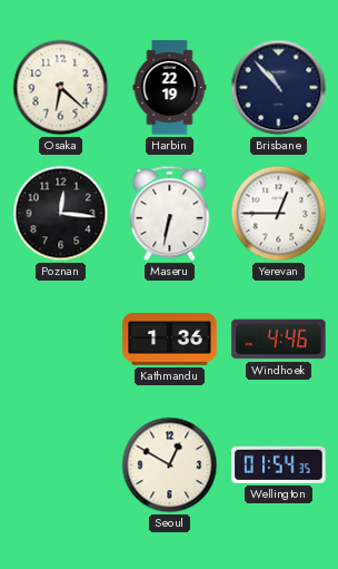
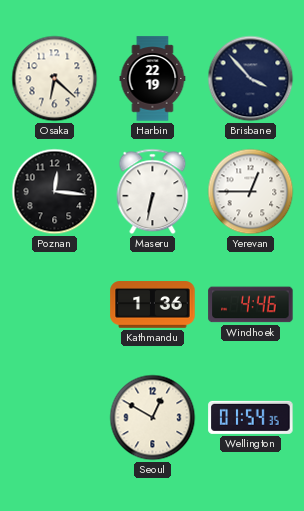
Brisbane: 10:53 -> 3:53 (251, 79)
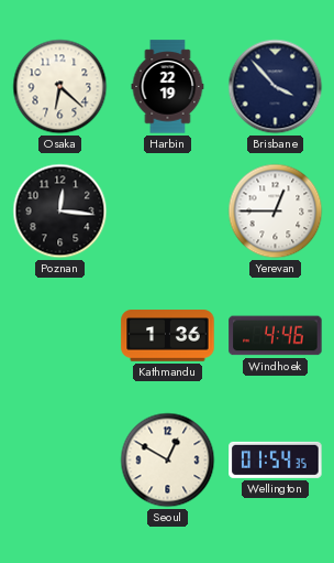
Maseru: 6:32 -> none (153, 192)
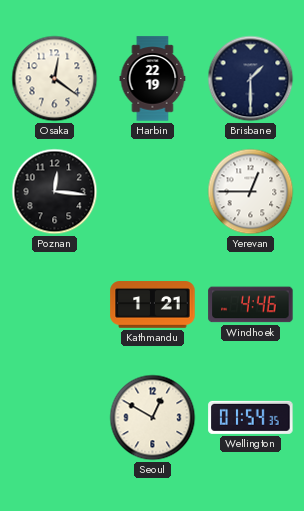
Osaka: 6:22 -> 12:21 (55, 79)
Brisbane: 3:53 -> 1:30 (251, 79)
Kathmandu: 1:36 -> 1:21 (153, 305)
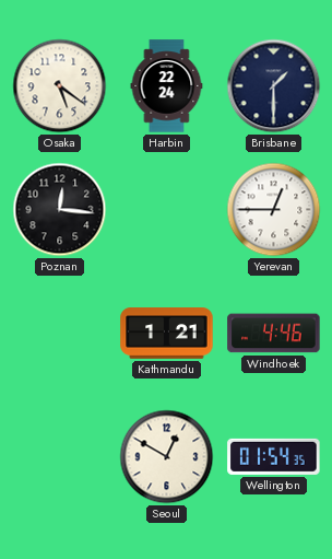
Osaka: 12:21 -> 5:21 (60, 86)
Harbin: 22:19 -> 22:24 (167, 86)
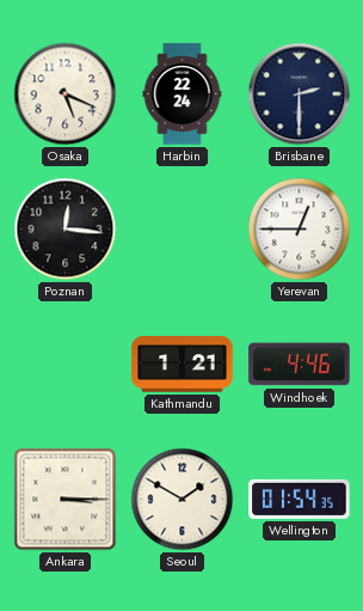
Osaka: 5:21 -> 5:19 (66, 94)
Brisbane: 1:30 -> 2:30 (300, 94)
Ankara: none -> 3:15 (66, 500)
Seoul: 12:50 -> 1:50 (183, 500)
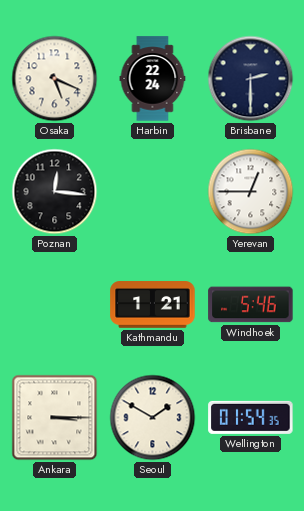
Windhoek: 4:46 -> 5:46 (251, 305)
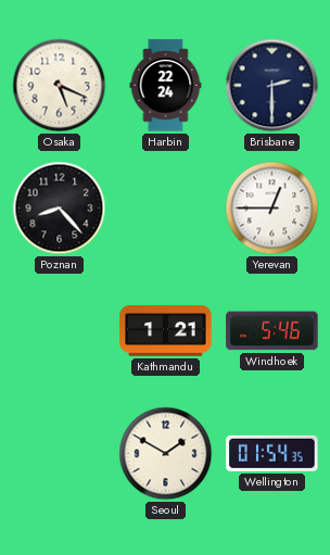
Poznan: 12:16 -> 8:23 (60, 209)
Ankara: 3:15 -> none (55, 418)
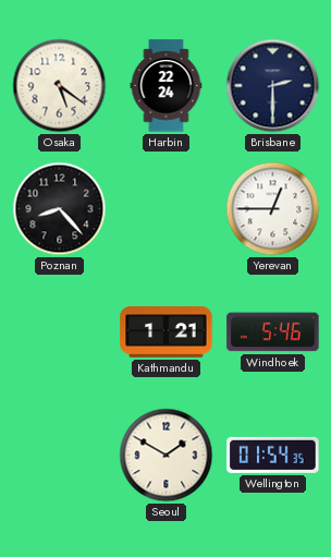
Osaka: 5:19 -> 5:21 (60, 86)
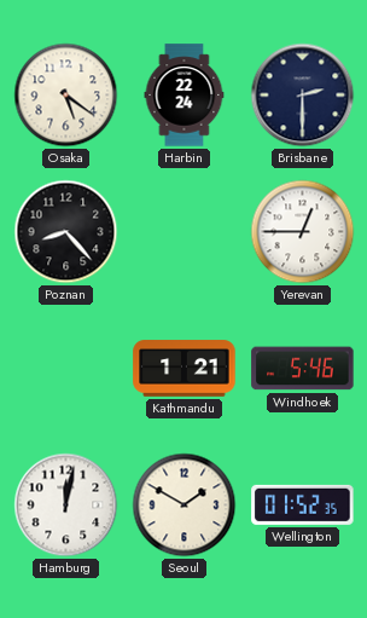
Hamburg: none -> 12:02 (66, 506)
Wellington: 01:54 -> 01:52 (303, 504)
